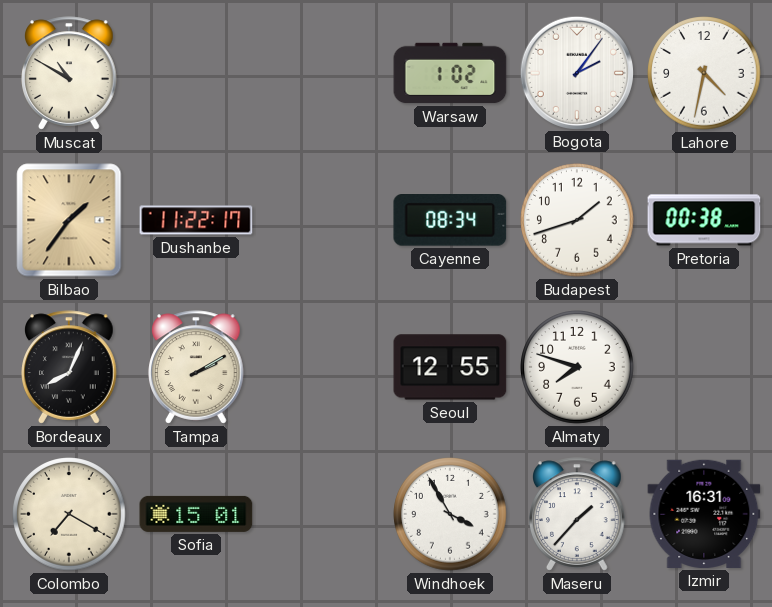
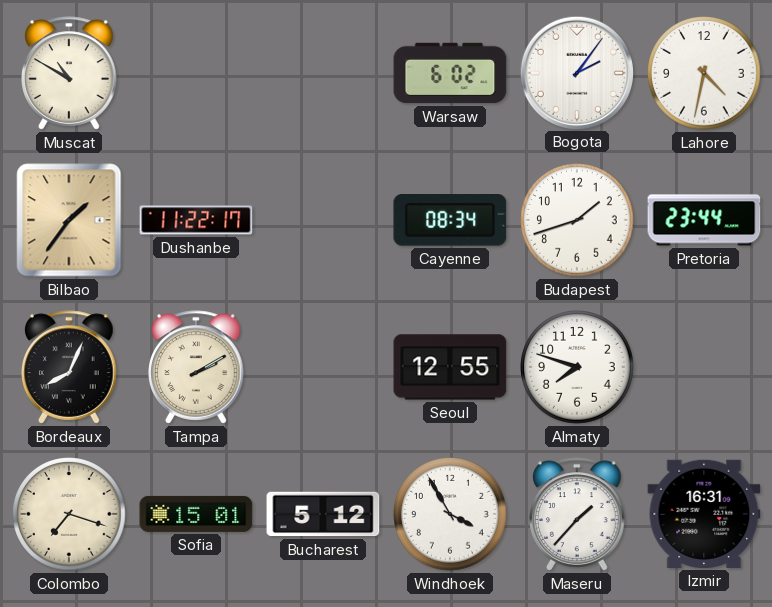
Warsaw: 1:02 -> 6:02 (450, 73)
Pretoria: 00:38 -> 23:44 (704, 220)
Colombo: 7:20 -> 7:18 (69, 514)
Bucharest: none -> 5:12 (323, 514)
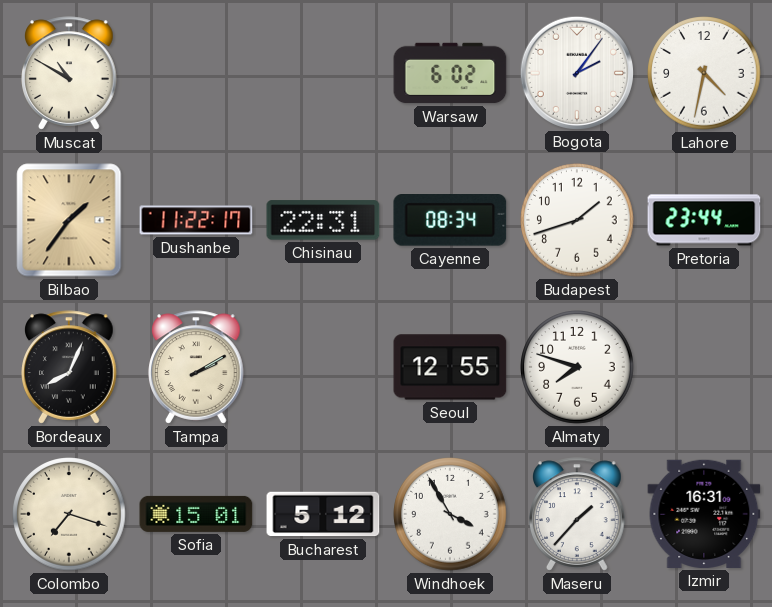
Chisinau: none -> 22:31 (323, 220)
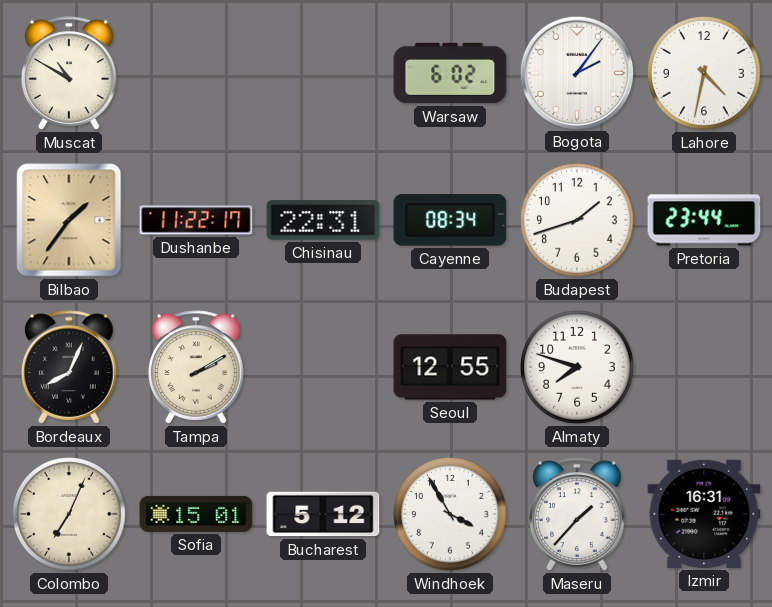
Colombo: 7:18 -> 7:04 (69, 514)
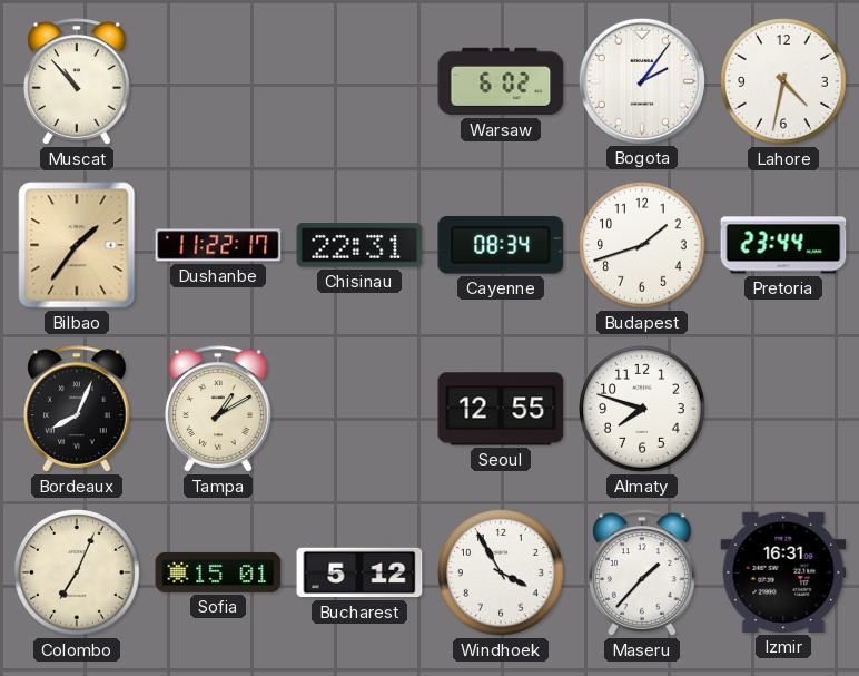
Muscat: 10:50 -> 10:53 (77, 81)
Tampa: 2:10 -> 1:10 (218, 409)
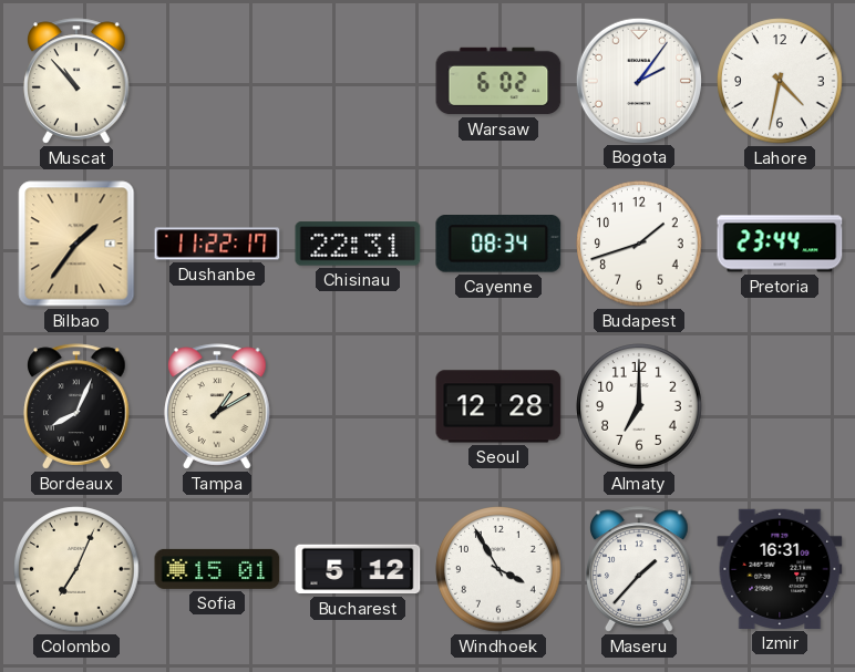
Seoul: 12:55 -> 12:28 (498, 406)
Almaty: 7:48 -> 7:00 (639, 406)
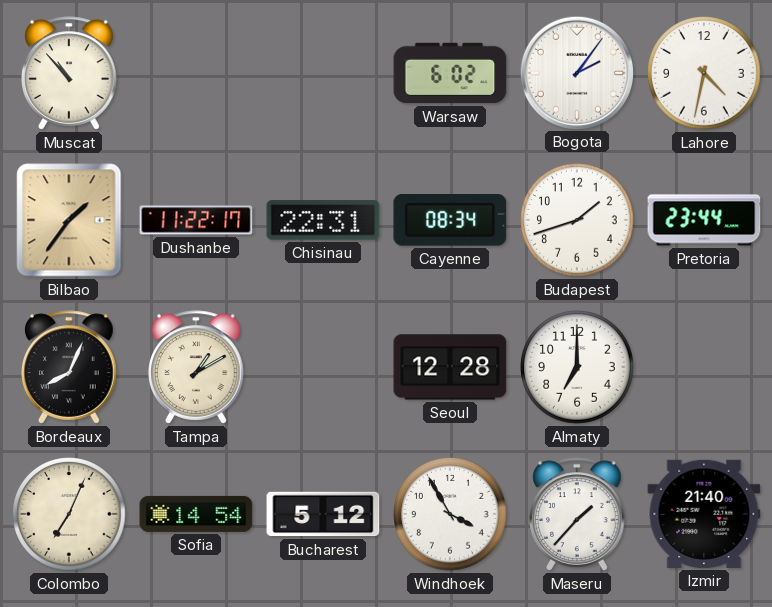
Sofia: 15:01 -> 14:54 (196, 514)
Izmir: 16:31 -> 21:40 (704, 514)
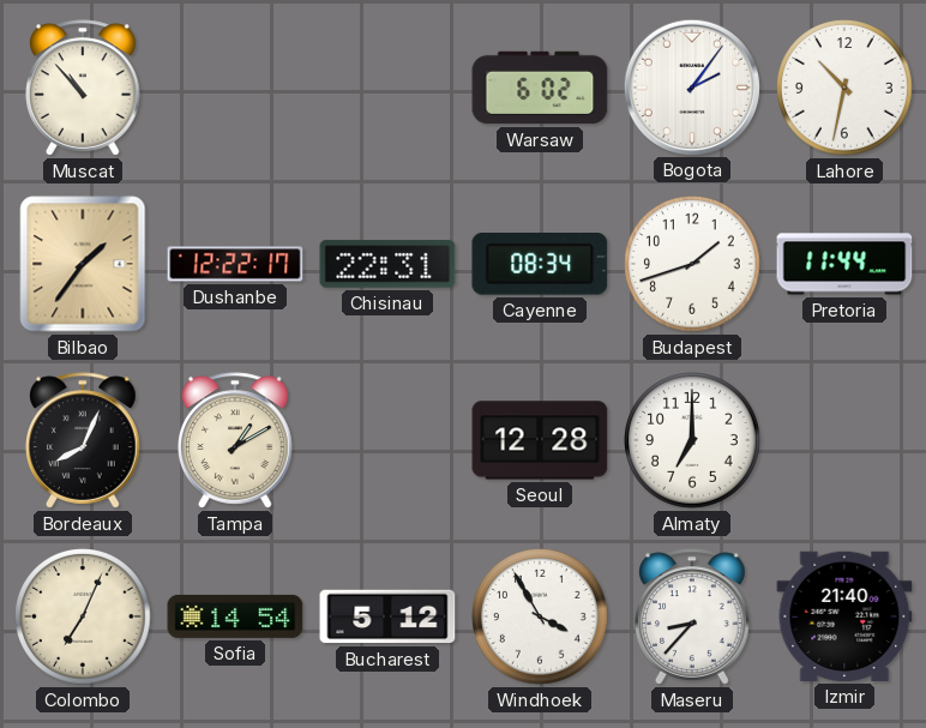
Lahore: 4:32 -> 10:32 (844, 88)
Dushanbe: 11:22 -> 12:22 (235, 264)
Pretoria: 23:44 -> 11:44 (844, 264)
Maseru: 1:37 -> 8:37 (692, 616)
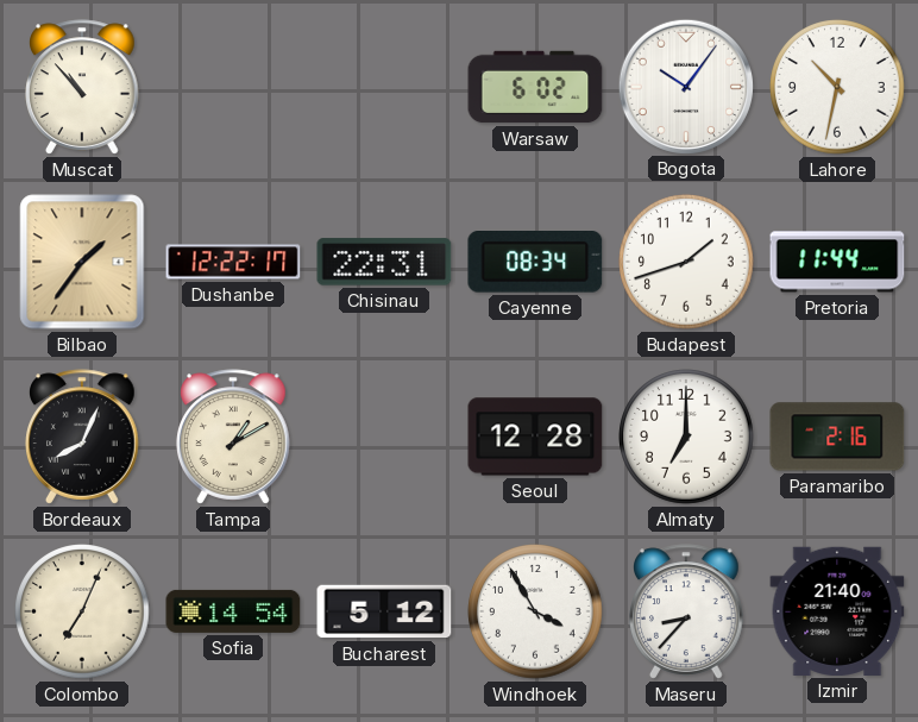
Bogota: 2:06 -> 10:06 (685, 86)
Paramaribo: none -> 2:16 (837, 437)
